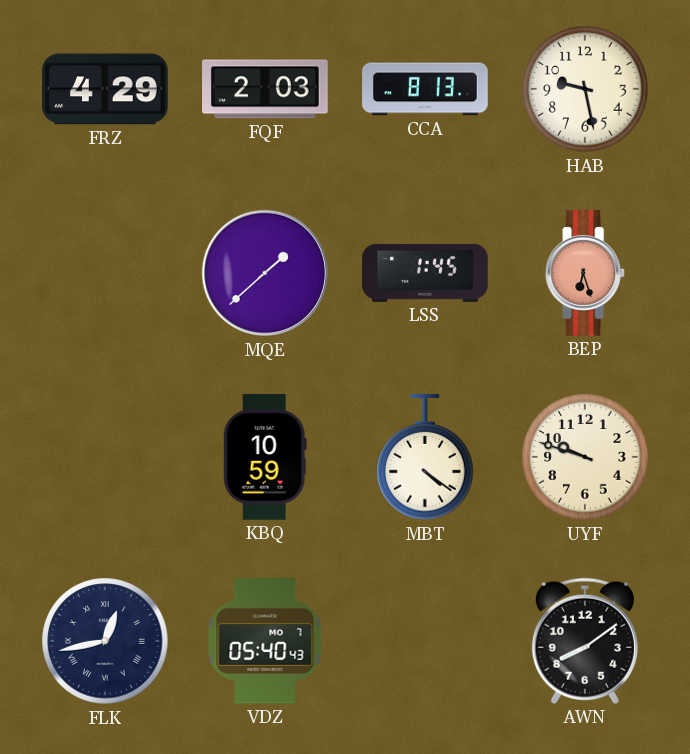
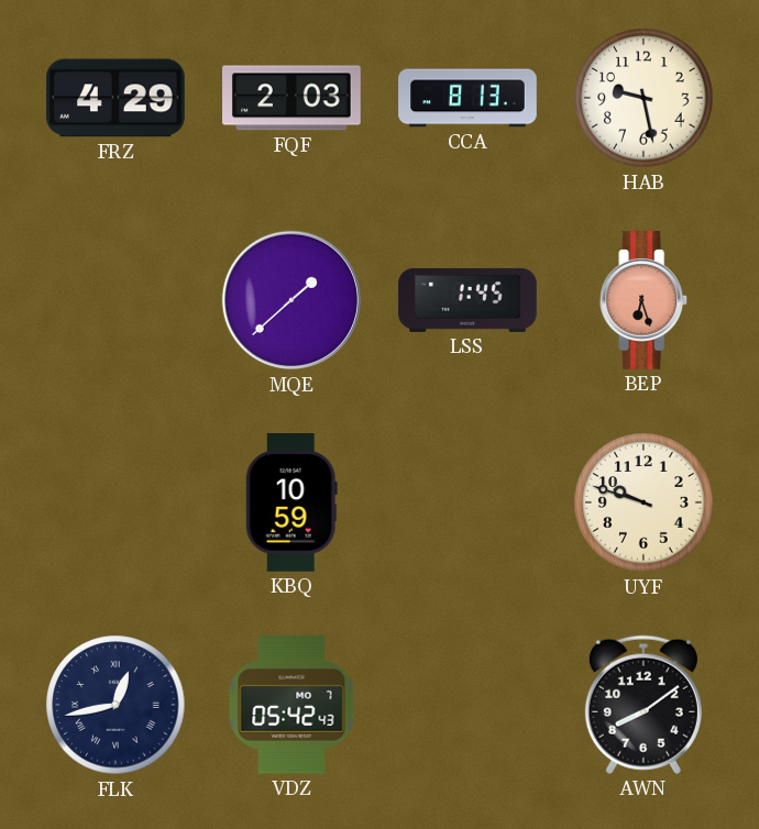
MBT: 4:21 -> none (425, 458)
VDZ: 05:40 -> 05:42 (291, 705)
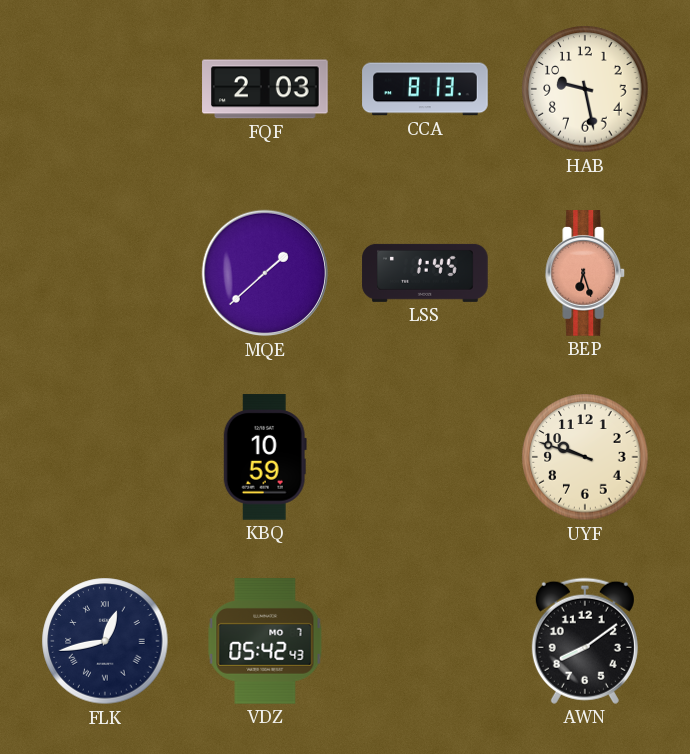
FRZ: 4:29 -> none (116, 98)
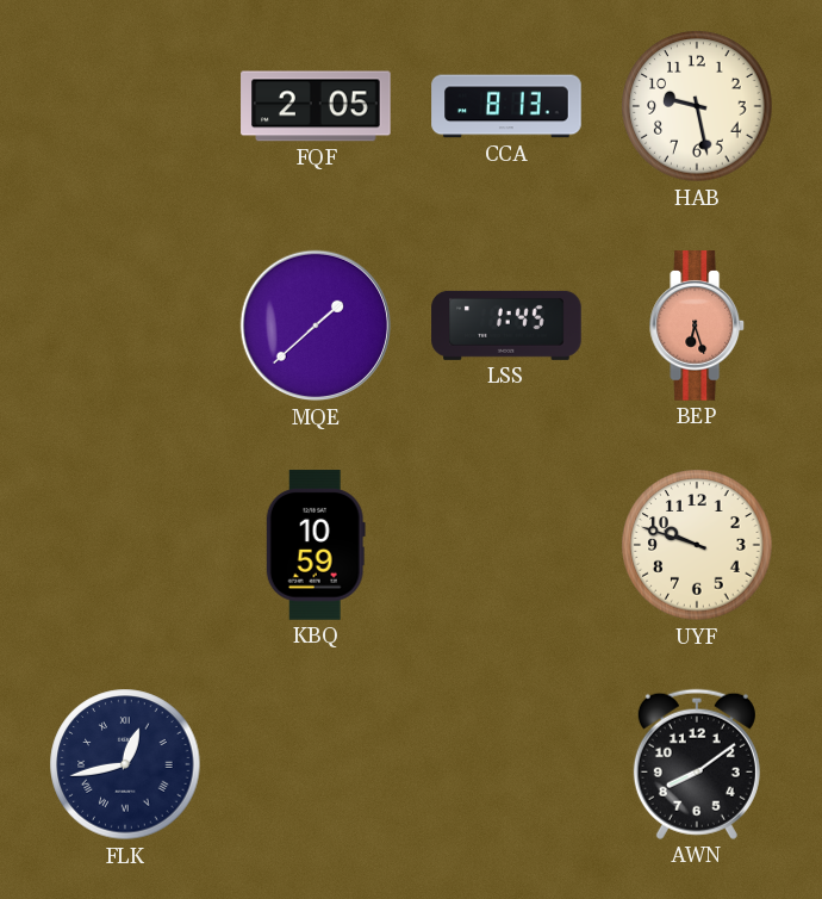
FQF: 2:03 -> 2:05 (316, 106)
VDZ: 05:42 -> none (265, 641)
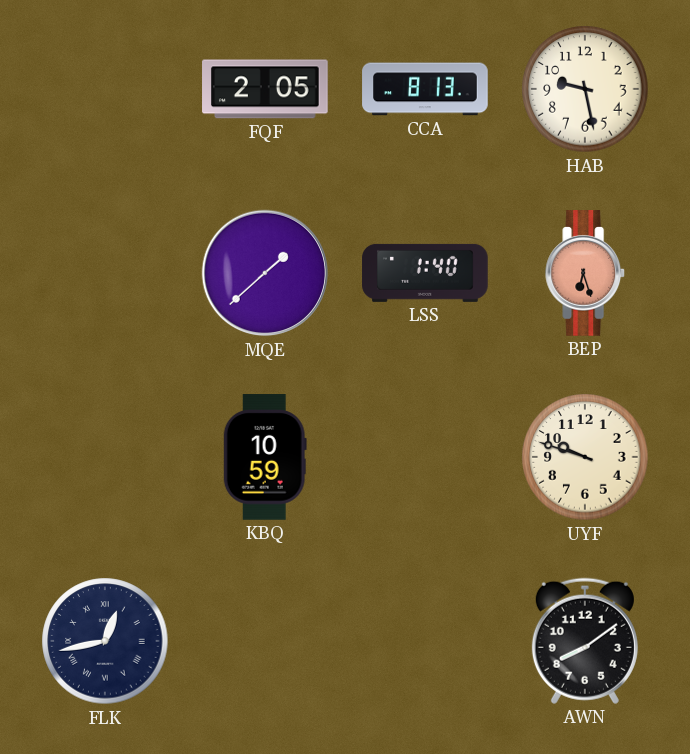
LSS: 1:45 -> 1:40 (425, 273)
